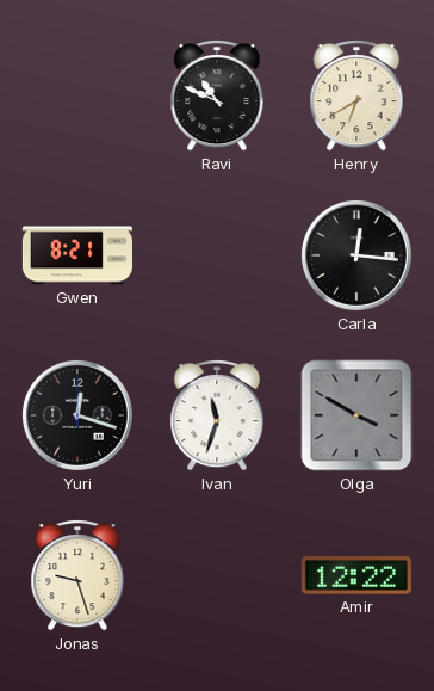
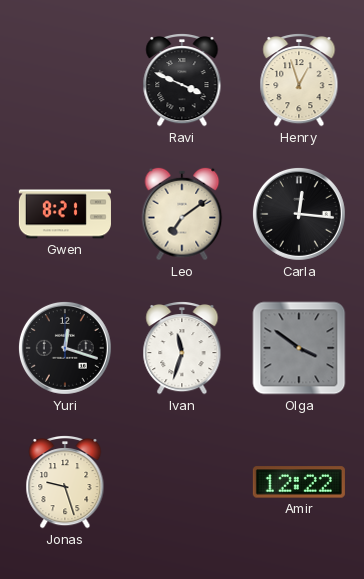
Ravi: 10:49 -> 3:49 (182, 80)
Henry: 6:40 -> 12:57 (299, 80)
Leo: none -> 7:09 (182, 214)
Olga: 3:50 -> 3:51 (299, 348)
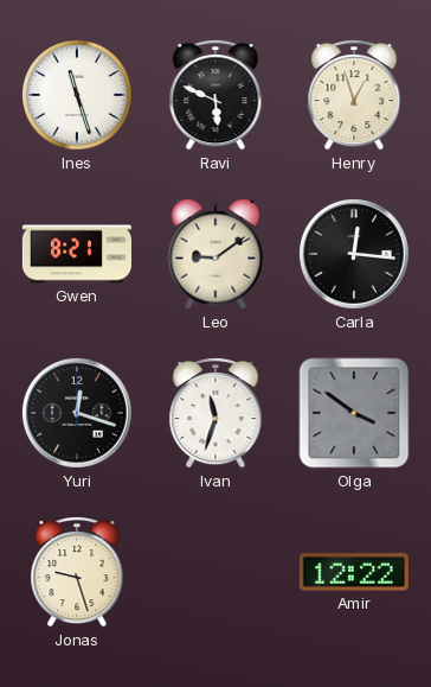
Ines: none -> 11:27 (78, 96)
Ravi: 3:49 -> 5:49 (215, 95)
Leo: 7:09 -> 9:09 (215, 254)
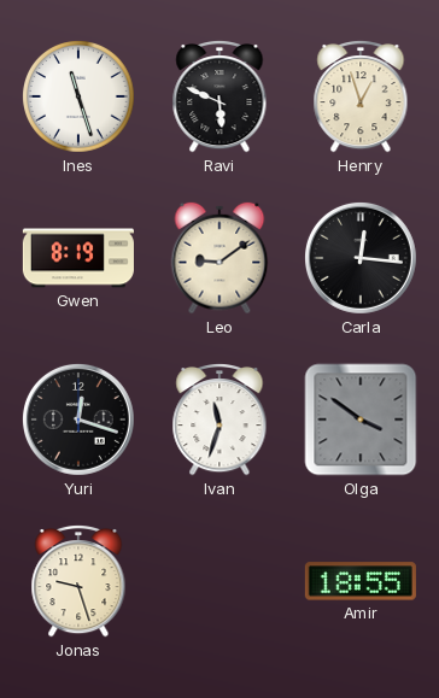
Gwen: 8:21 -> 8:19 (78, 258)
Amir: 12:22 -> 18:55 (361, 581)
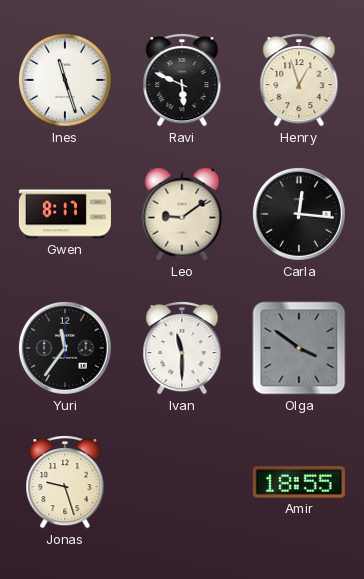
Gwen: 8:19 -> 8:17 (65, 214)
Yuri: 12:18 -> 11:36 (65, 348)
Ivan: 11:33 -> 11:30 (182, 348)
